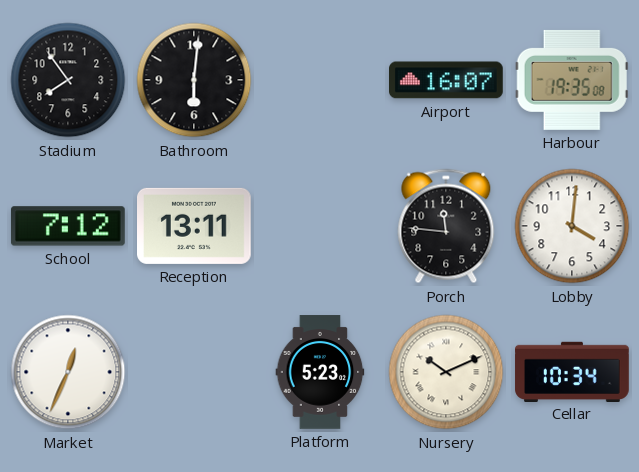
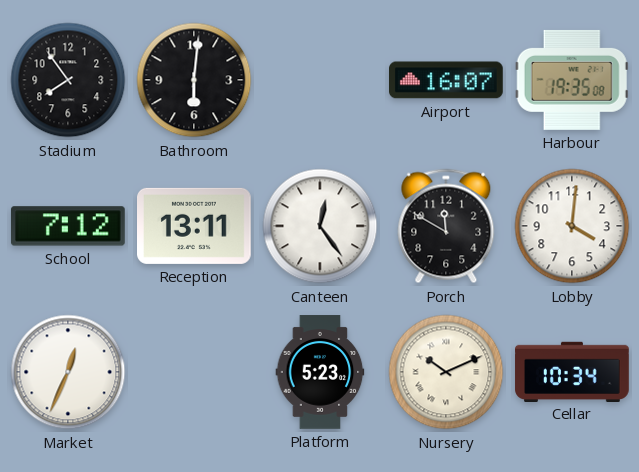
Canteen: none -> 12:24 (320, 226)
Porch: 11:46 -> 11:50 (446, 226)
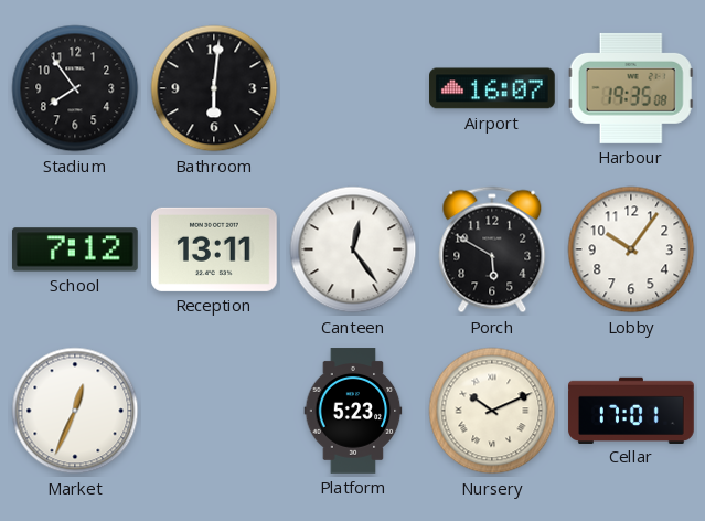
Porch: 11:50 -> 5:50 (492, 249)
Lobby: 4:01 -> 10:06 (631, 249)
Cellar: 10:34 -> 17:01 (631, 410)
